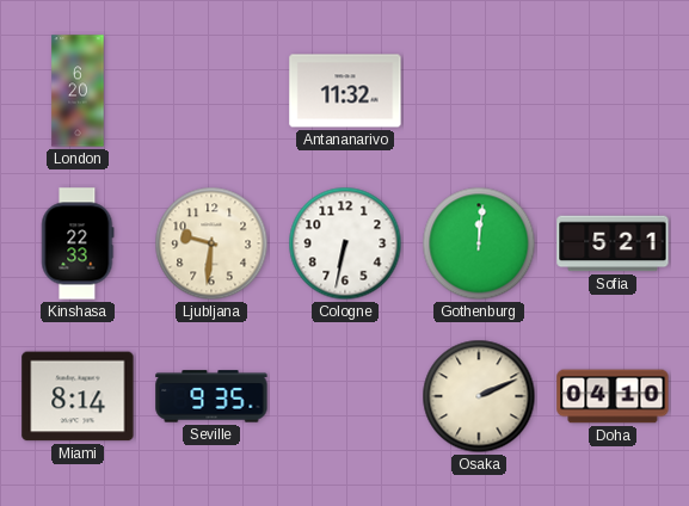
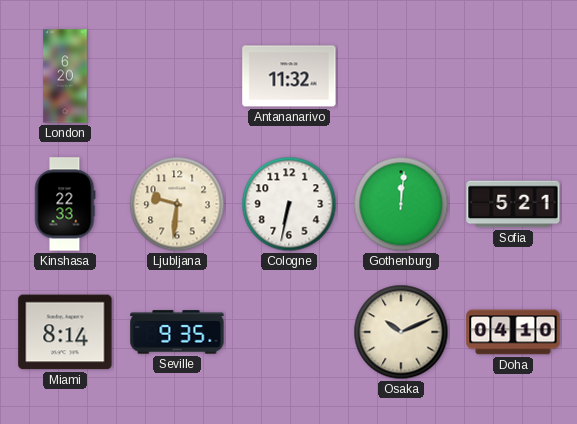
Osaka: 2:11 -> 10:11 (401, 332)
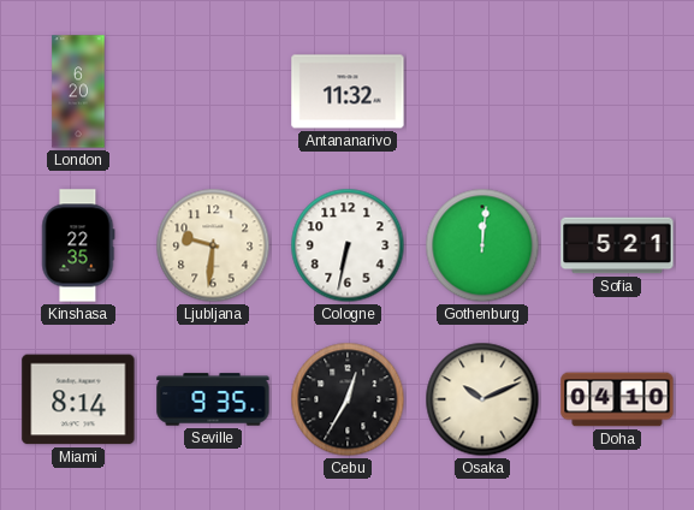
Kinshasa: 22:33 -> 22:35 (78, 245)
Cebu: none -> 12:35 (348, 399)
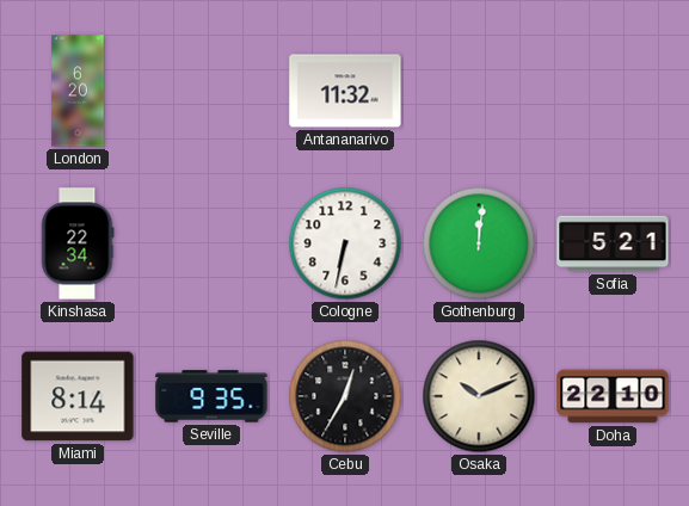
Kinshasa: 22:35 -> 22:34 (78, 243)
Ljubljana: 9:31 -> none (213, 245)
Doha: 04:10 -> 22:10 (613, 396)
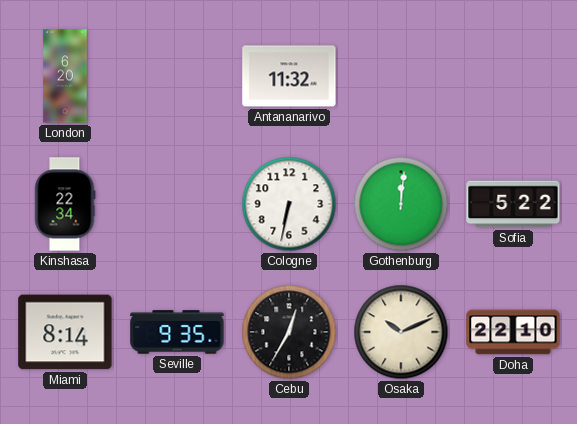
Sofia: 5:21 -> 5:22 (513, 204)
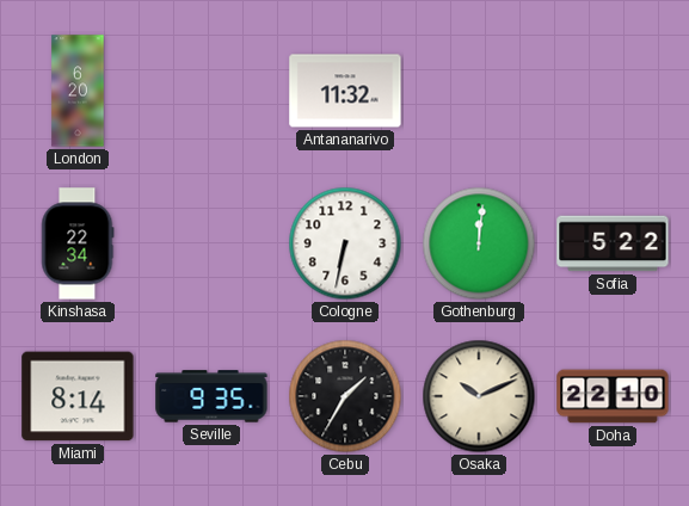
Cebu: 12:35 -> 1:35 (345, 396)
